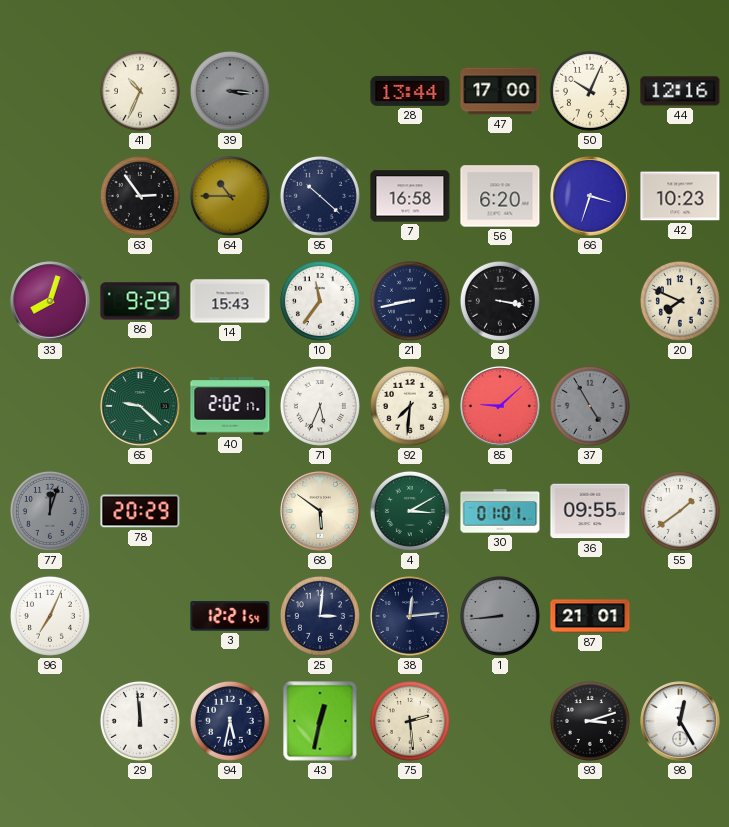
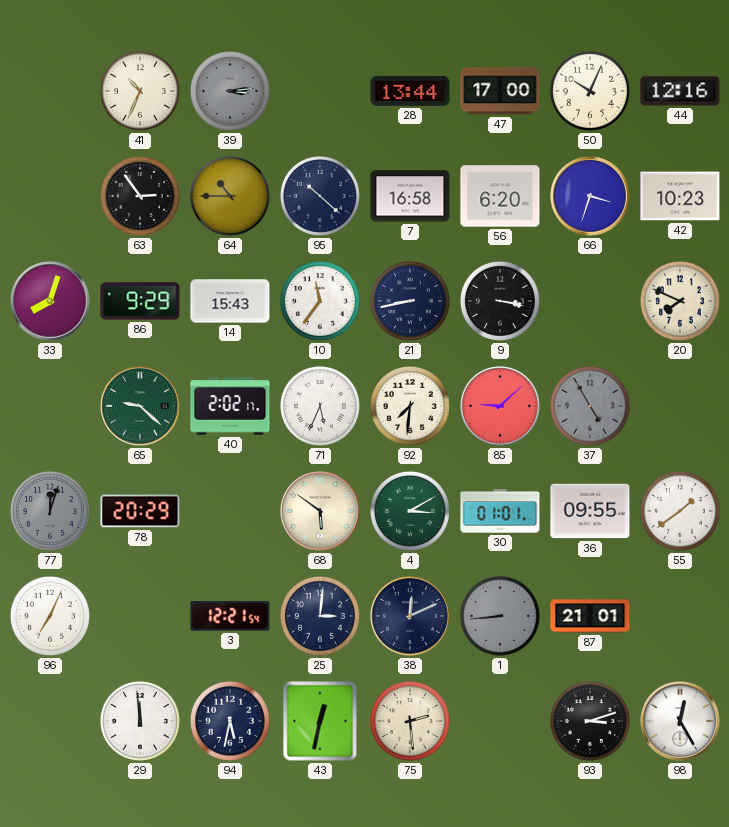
39: 3:16 -> 3:14 (230, 91)
38: 12:14 -> 12:11 (410, 616)
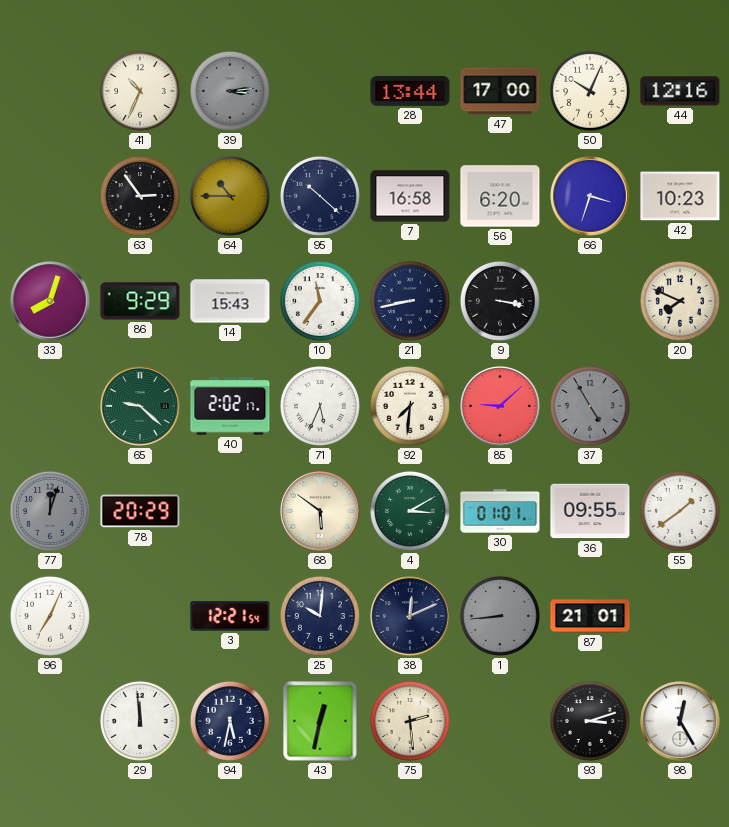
25: 3:01 -> 10:01 (320, 616)
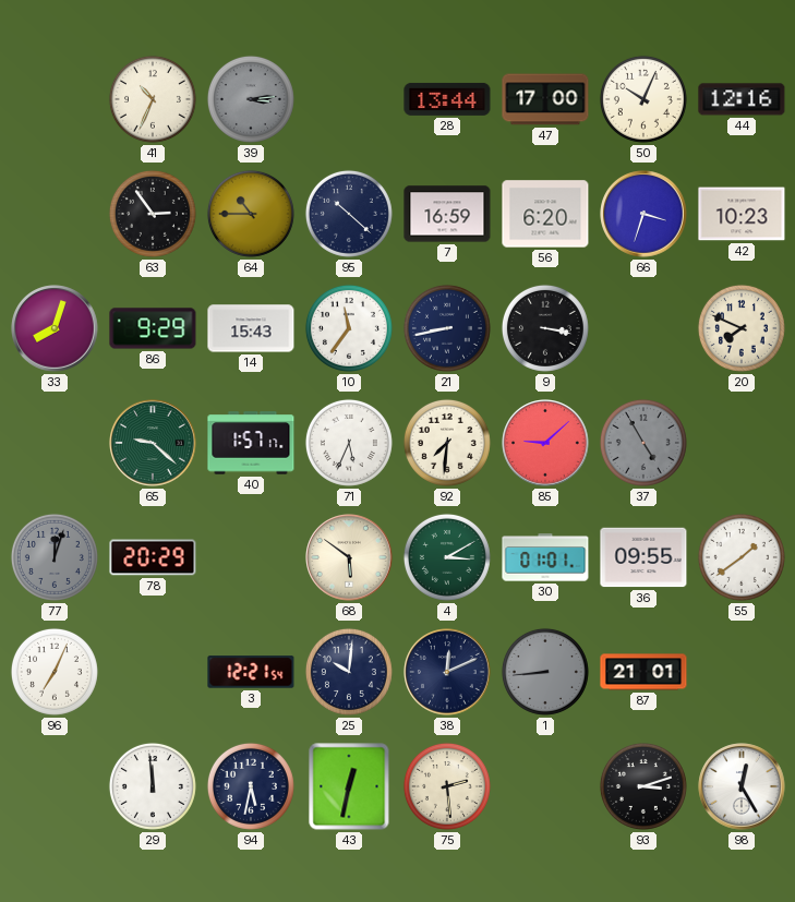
7: 16:58 -> 16:59 (447, 214)
40: 2:02 -> 1:57 (251, 443)
